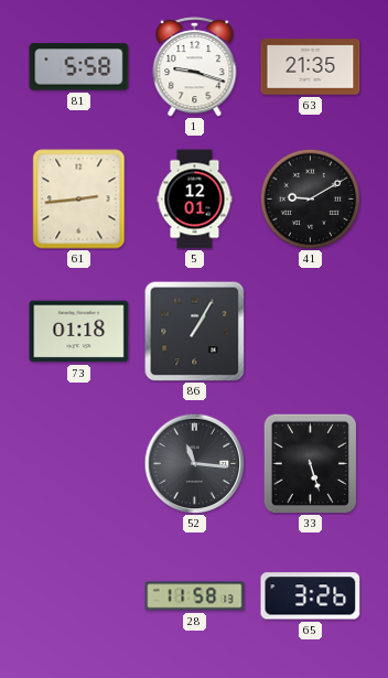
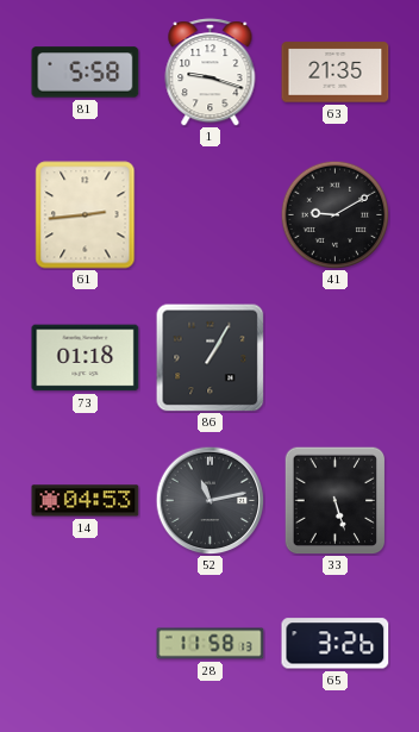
5: 12:01 -> none (195, 200)
14: none -> 04:53 (86, 501)
52: 11:16 -> 11:13 (209, 500)
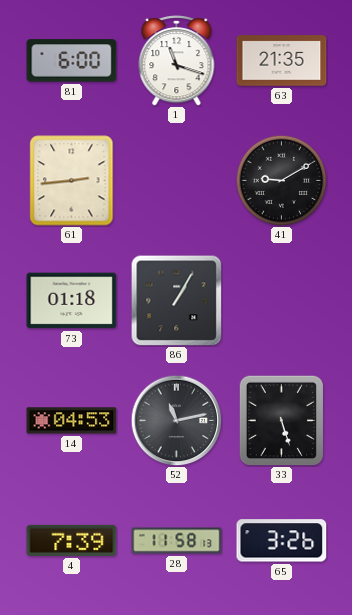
81: 5:58 -> 6:00 (72, 61)
1: 9:18 -> 11:18 (177, 61)
4: none -> 7:39 (72, 540)
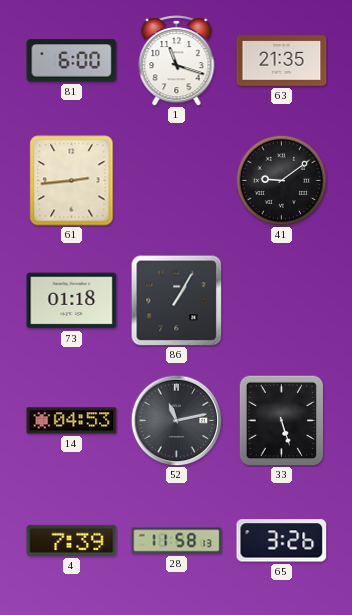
41: 9:10 -> 9:09 (281, 180)
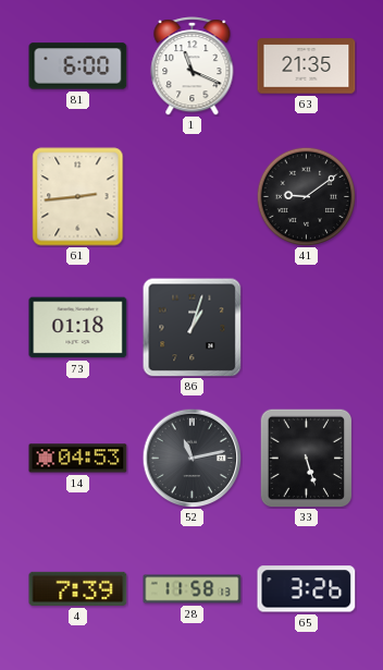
1: 11:18 -> 11:19 (193, 66)
86: 1:05 -> 1:03 (191, 327)
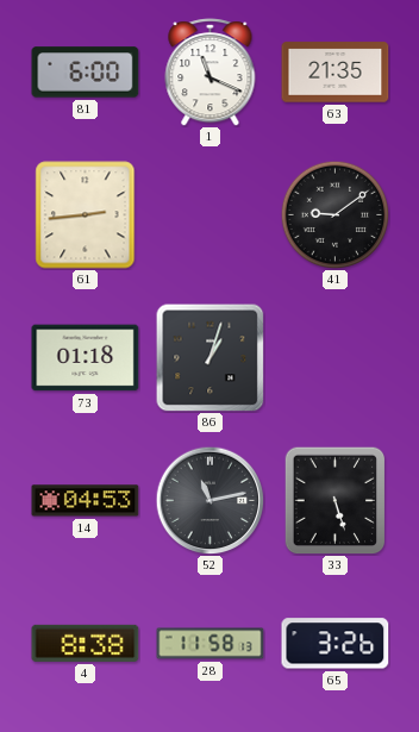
4: 7:39 -> 8:38 (86, 643)
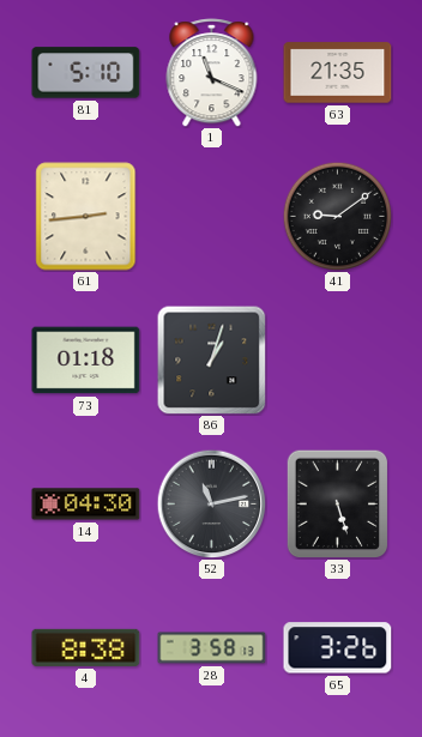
81: 6:00 -> 5:10 (86, 73)
14: 04:53 -> 04:30 (86, 505)
28: 11:58 -> 3:58 (212, 648)
